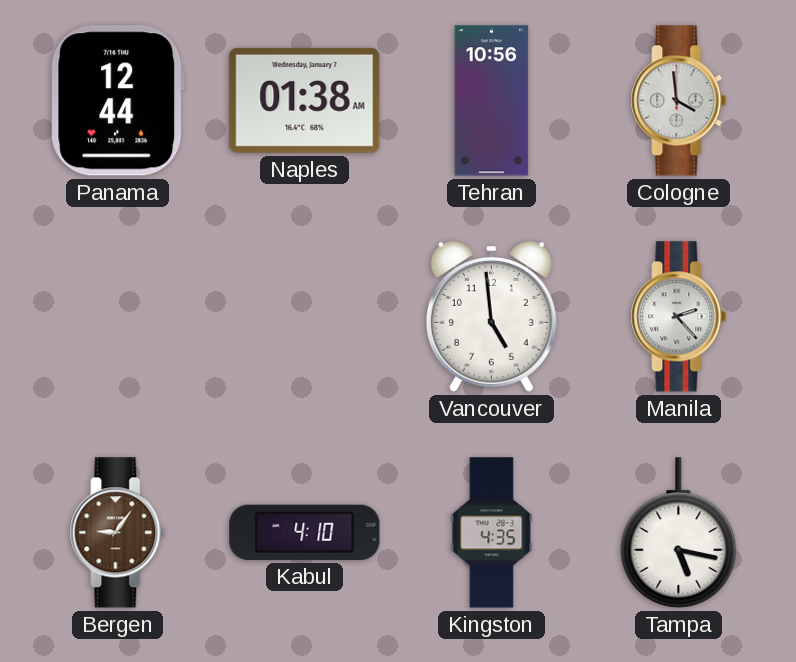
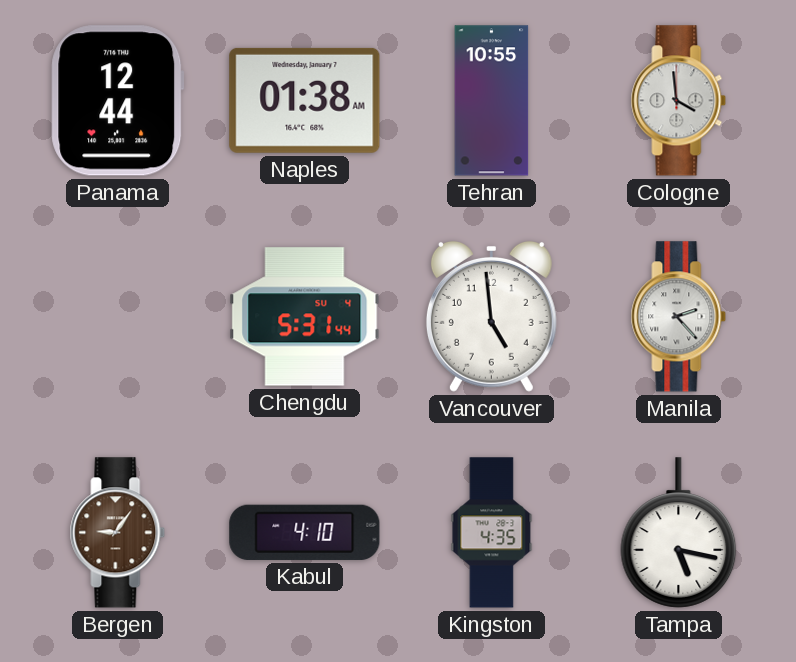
Tehran: 10:56 -> 10:55 (492, 101)
Chengdu: none -> 5:31 (305, 317)
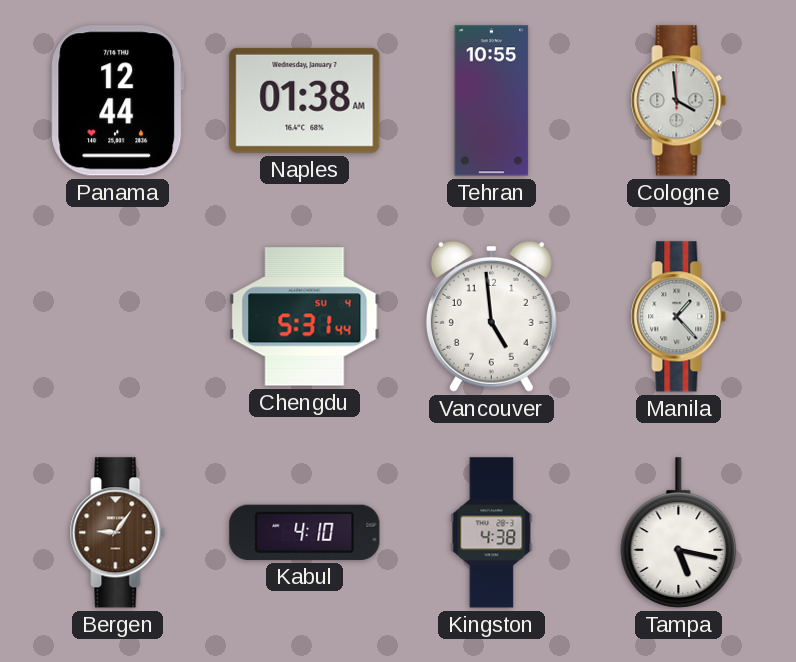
Manila: 2:23 -> 1:23 (679, 317)
Kingston: 4:35 -> 4:38 (492, 533)
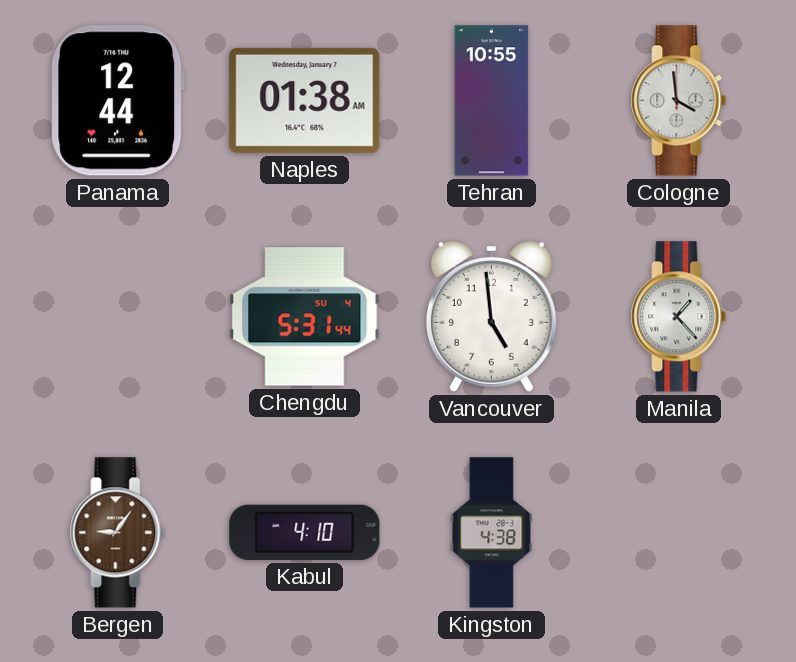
Tampa: 5:17 -> none (679, 533)
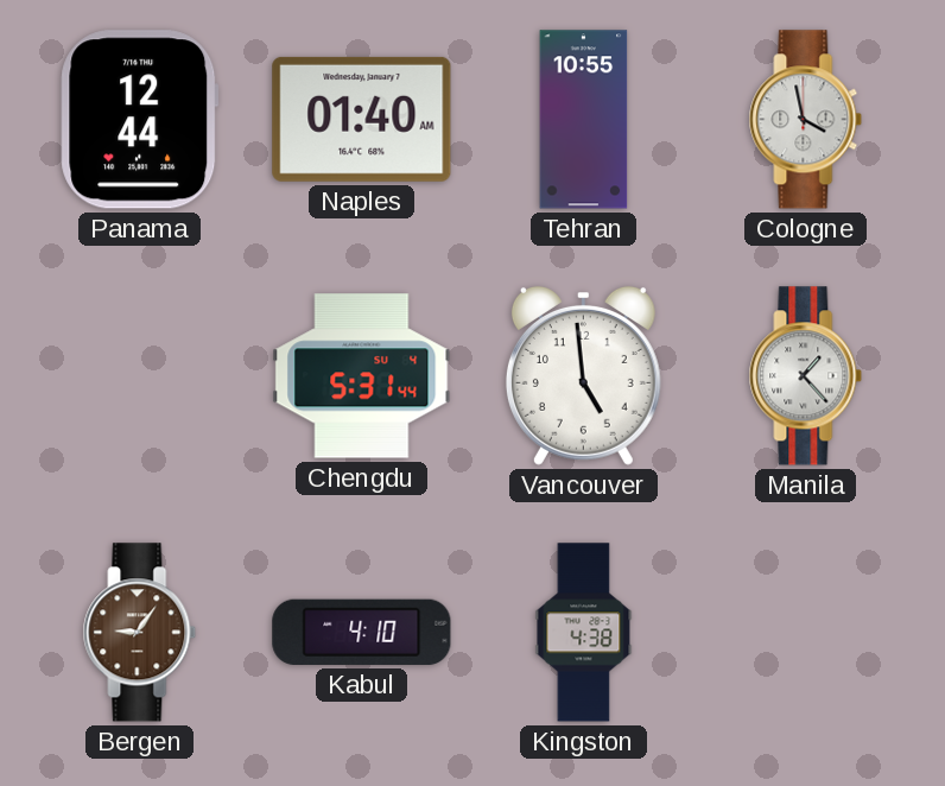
Naples: 01:38 -> 01:40 (362, 119)
Cologne: 3:59 -> 3:58 (806, 120)
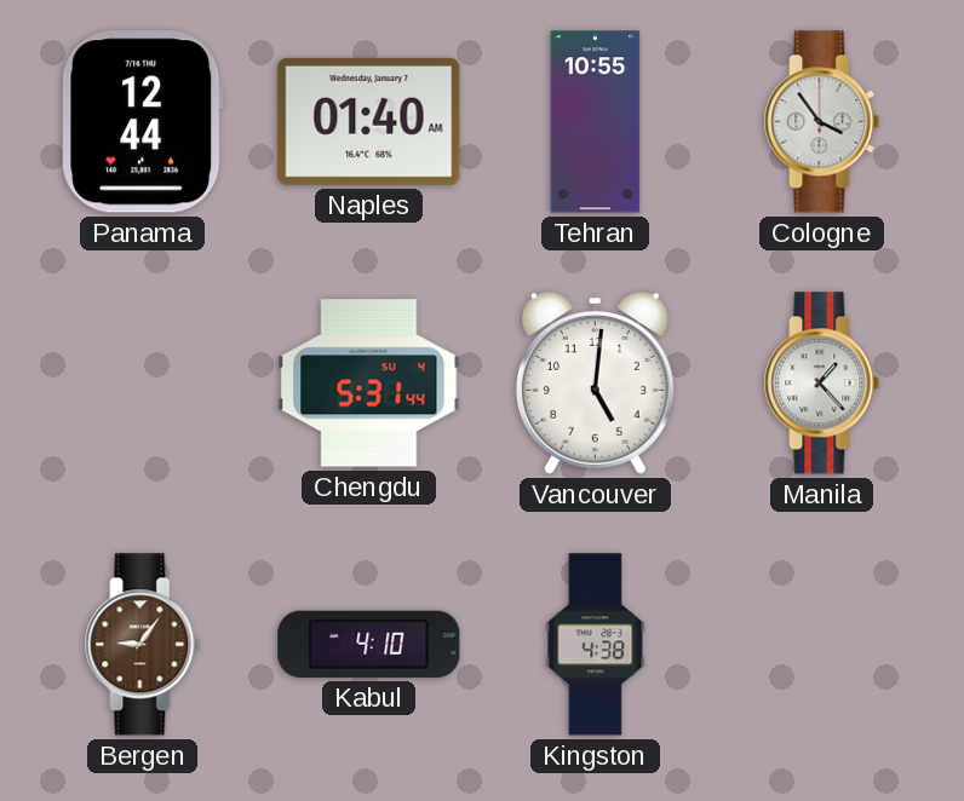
Cologne: 3:58 -> 3:54 (822, 122)
Vancouver: 4:59 -> 5:01 (595, 382)
